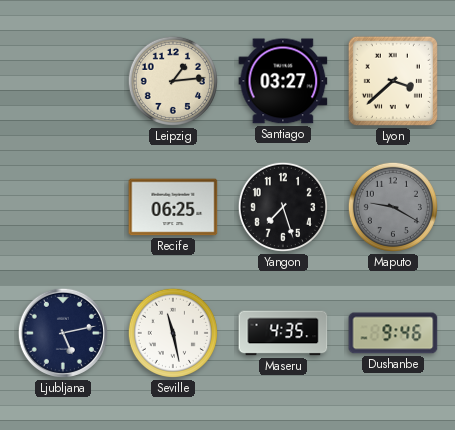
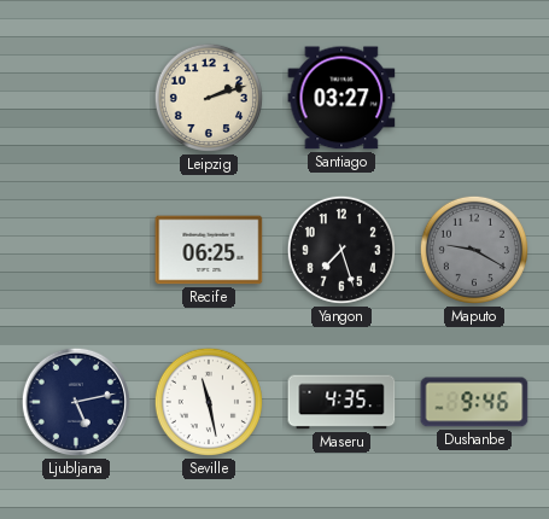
Leipzig: 1:14 -> 2:12 (209, 98)
Lyon: 3:38 -> none (393, 81)
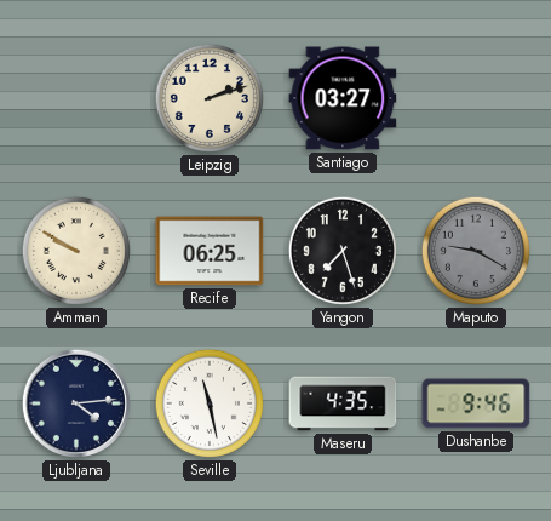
Amman: none -> 9:50 (76, 251)
Ljubljana: 5:13 -> 4:14 (76, 403)
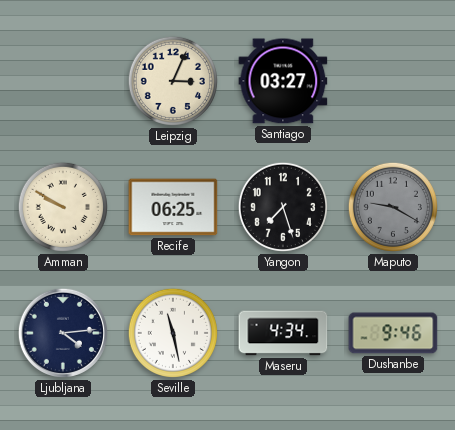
Leipzig: 2:12 -> 3:04 (173, 81)
Maseru: 4:35 -> 4:34 (283, 333)
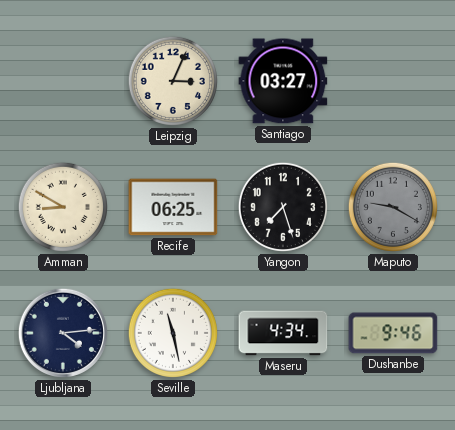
Amman: 9:50 -> 8:50 (63, 207)
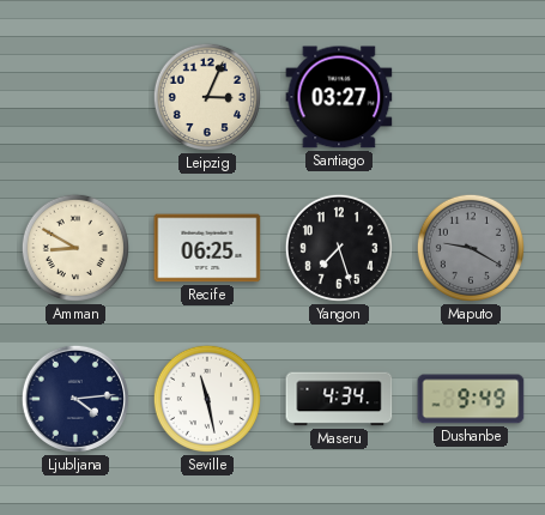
Dushanbe: 9:46 -> 9:49 (471, 399)
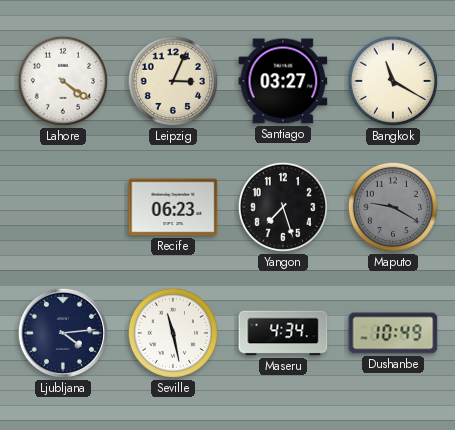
Lahore: none -> 4:21 (63, 81)
Bangkok: none -> 11:20 (393, 81)
Amman: 8:50 -> none (75, 248)
Recife: 06:25 -> 06:23 (173, 207)
Dushanbe: 9:49 -> 10:49 (393, 333)
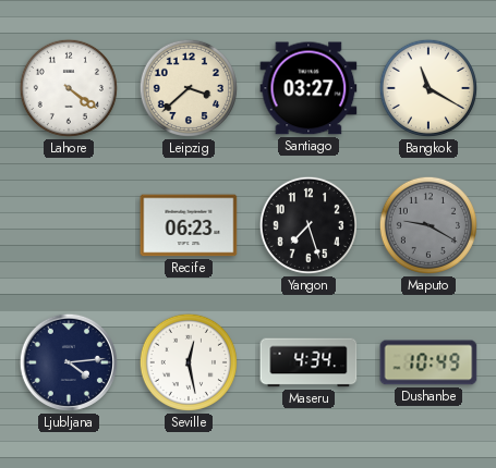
Leipzig: 3:04 -> 3:38 (189, 88)
Seville: 11:28 -> 12:28 (189, 362)
